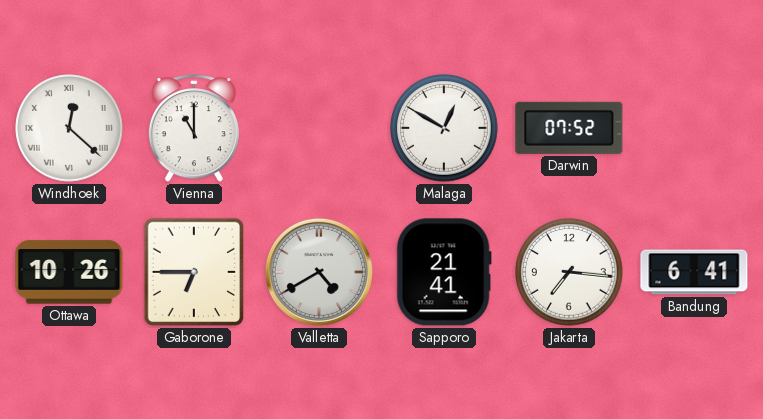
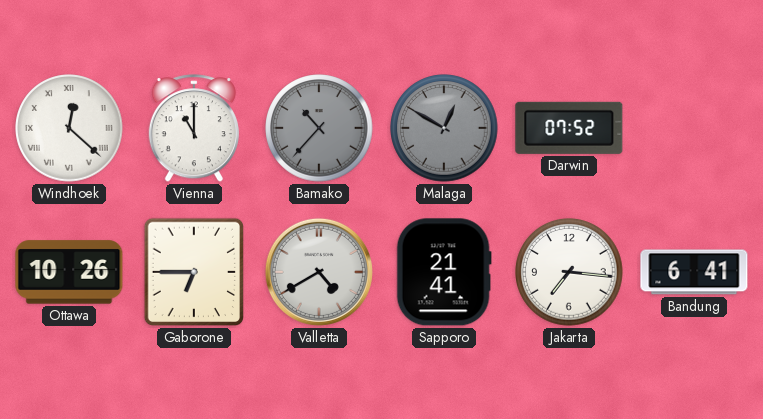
Bamako: none -> 10:37 (319, 128)
Malaga dial: white -> grey (444, 128)
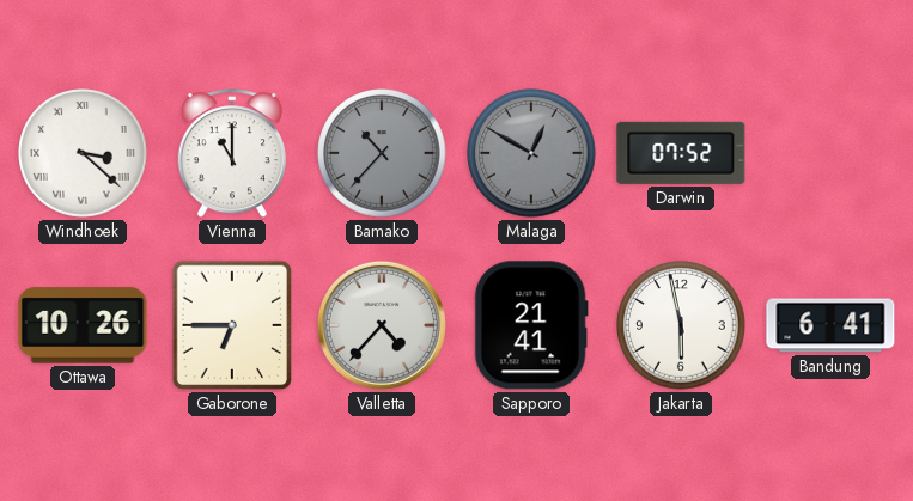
Windhoek: 12:22 -> 3:22 (83, 153)
Valletta: 4:40 -> 4:37 (382, 325)
Jakarta: 7:16 -> 5:58 (681, 325)
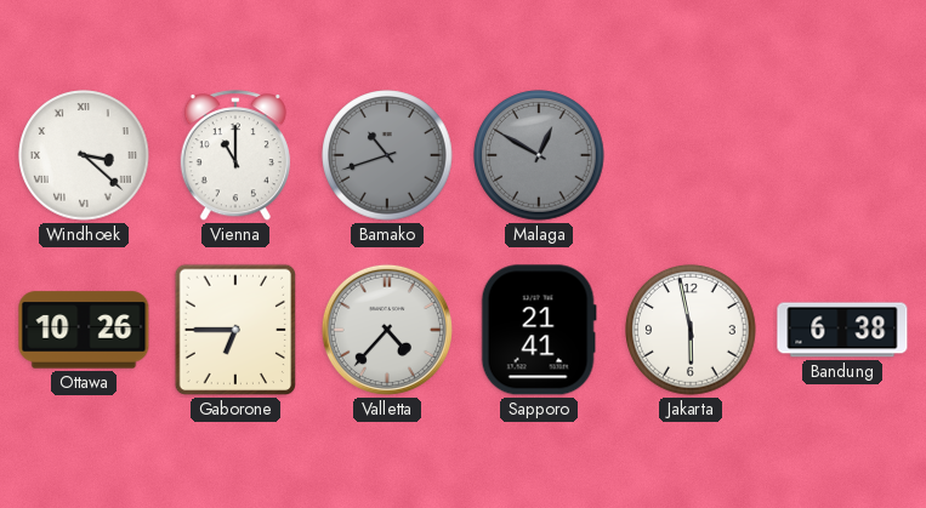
Bamako: 10:37 -> 10:42 (387, 155)
Darwin: 07:52 -> none (681, 153)
Bandung: 6:41 -> 6:38 (842, 330)
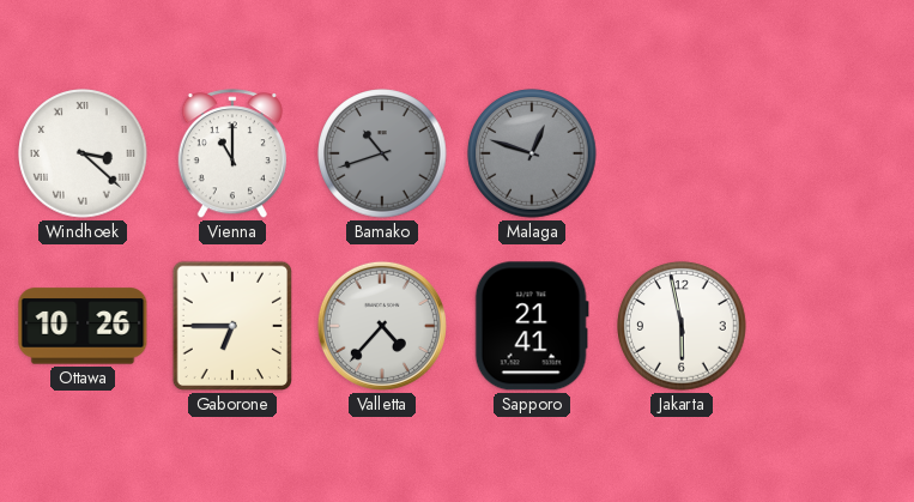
Malaga: 12:50 -> 12:48 (532, 153)
Bandung: 6:38 -> none (842, 330)
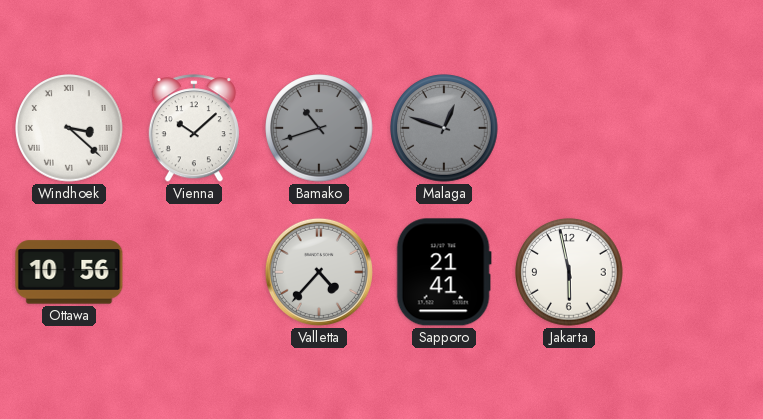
Vienna: 11:00 -> 10:08 (194, 129)
Ottawa: 10:26 -> 10:56 (69, 272)
Gaborone: 6:45 -> none (231, 326)
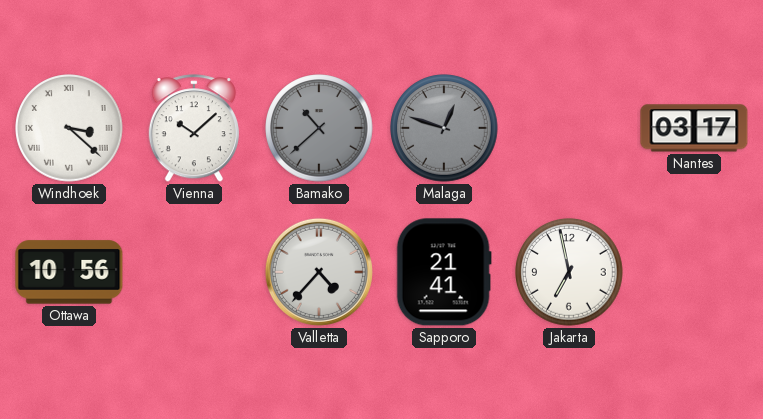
Bamako: 10:42 -> 10:38 (319, 128)
Nantes: none -> 03:17 (694, 128)
Jakarta: 5:58 -> 6:58 (569, 272)
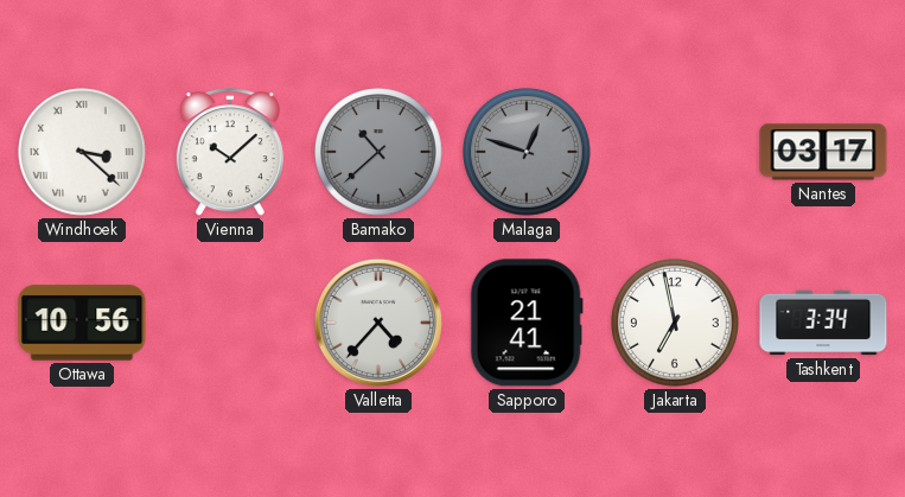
Tashkent: none -> 3:34 (823, 323)
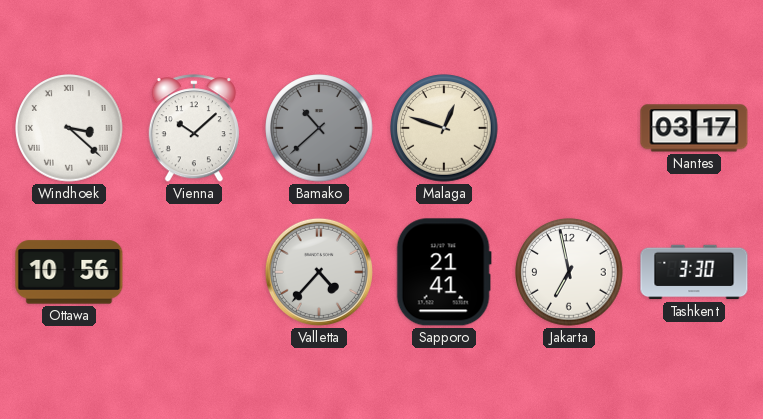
Malaga dial: grey -> cream (444, 128)
Tashkent: 3:34 -> 3:30 (694, 272)
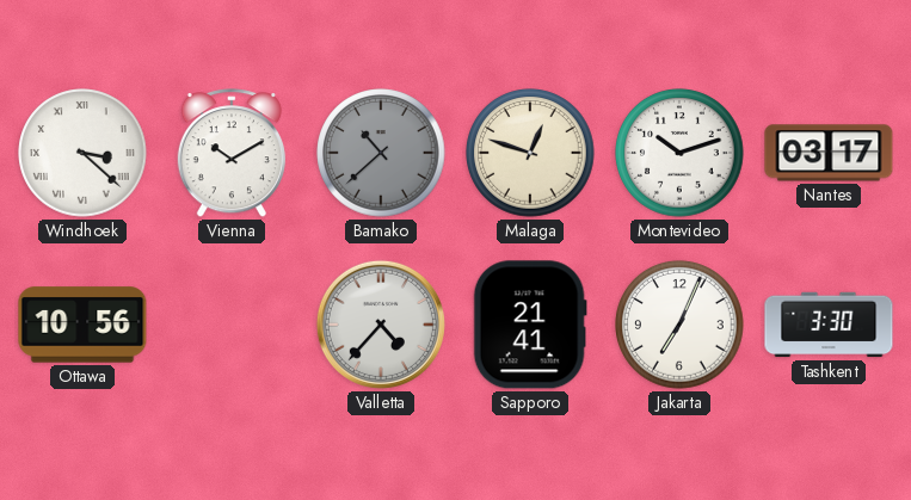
Vienna: 10:08 -> 10:10 (232, 154)
Montevideo: none -> 10:12 (679, 153)
Jakarta: 6:58 -> 7:04 (679, 325)
